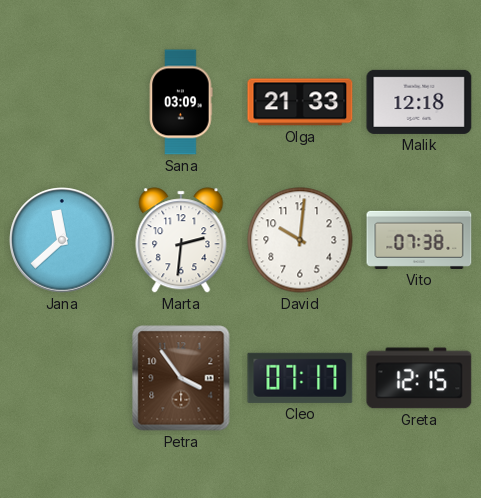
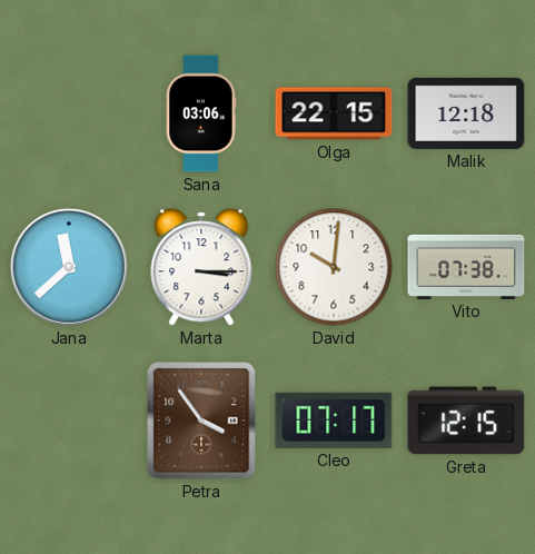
Sana: 03:09 -> 03:06 (201, 113)
Olga: 21:33 -> 22:15 (334, 113)
Marta: 2:31 -> 3:15 (201, 267)
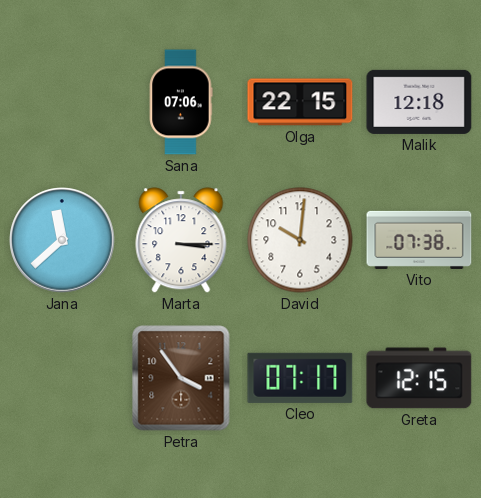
Sana: 03:06 -> 07:06 (181, 102)
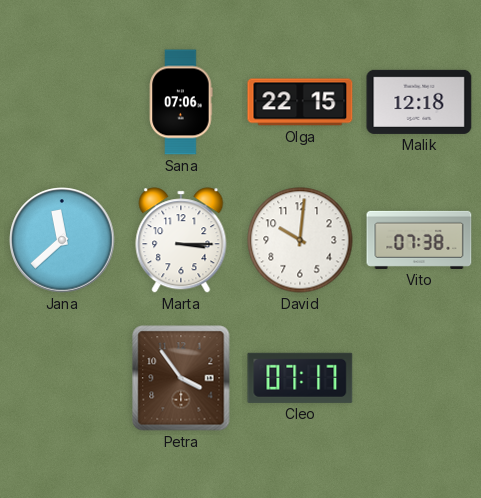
Greta: 12:15 -> none (419, 378)
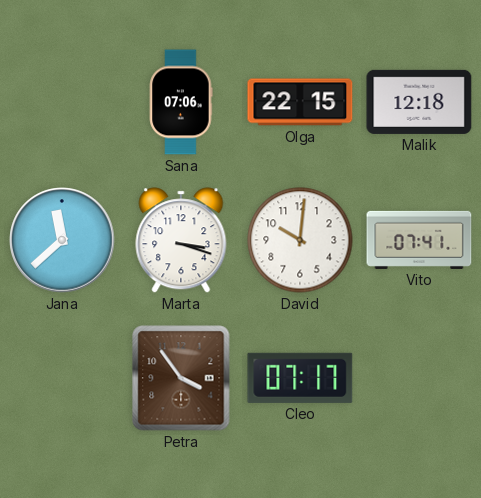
Marta: 3:15 -> 3:18 (181, 240)
Vito: 07:38 -> 07:41 (419, 240)
